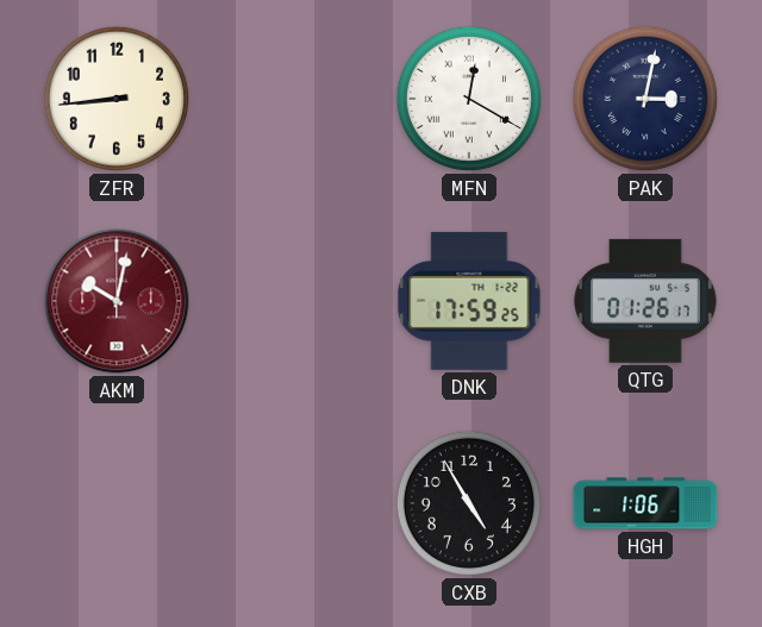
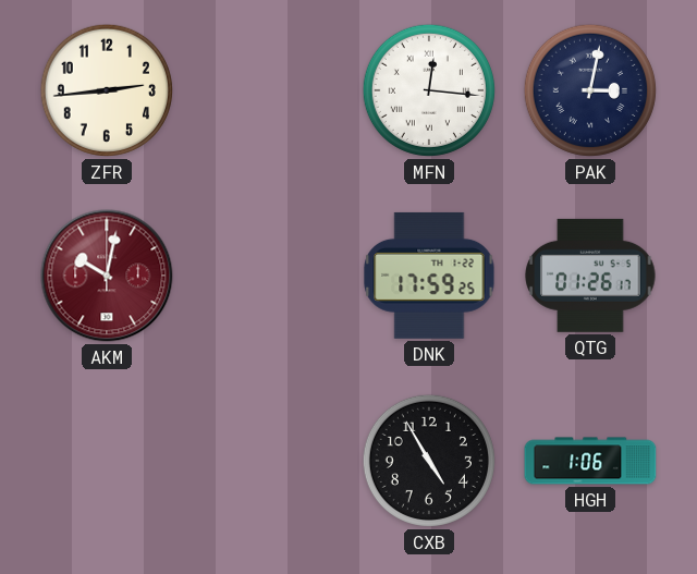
ZFR: 8:44 -> 2:44 (107, 90)
MFN: 12:20 -> 12:16 (429, 90)
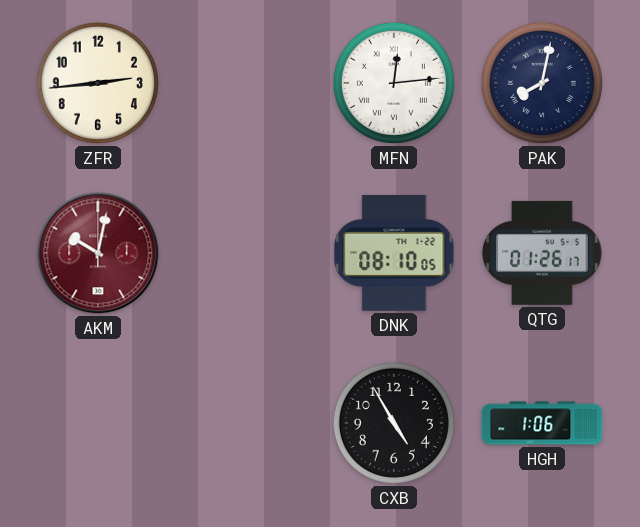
MFN: 12:16 -> 12:14 (394, 83)
PAK: 3:02 -> 8:02 (542, 83)
DNK: 17:59 -> 08:10 (394, 253)
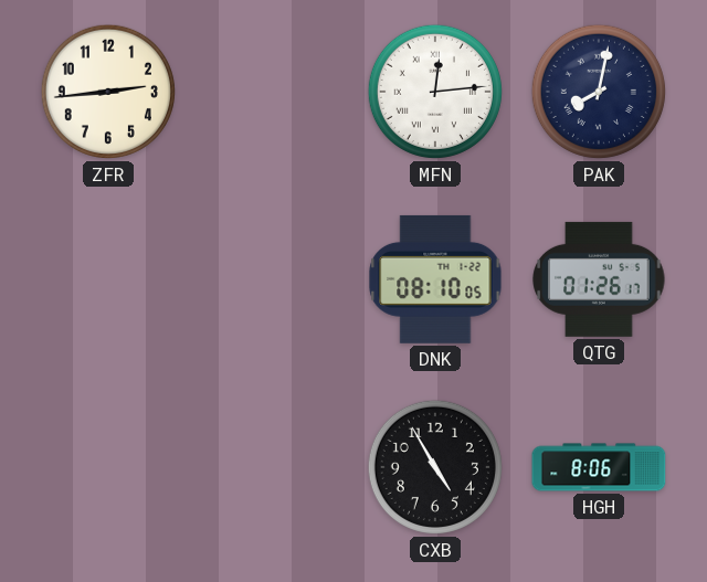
AKM: 10:02 -> none (98, 253)
HGH: 1:06 -> 8:06 (599, 467)
